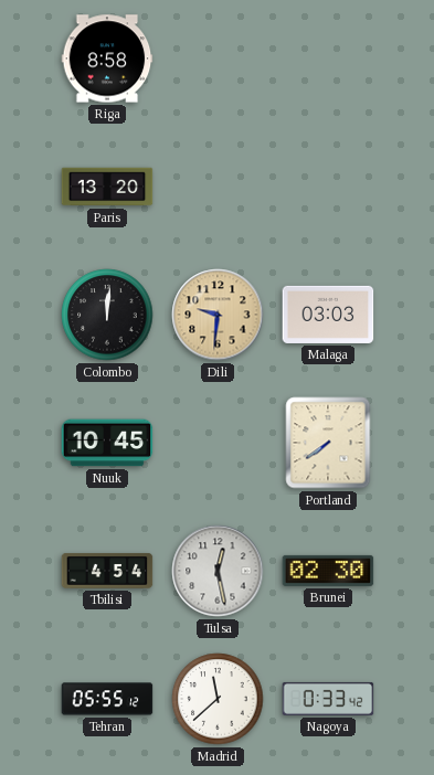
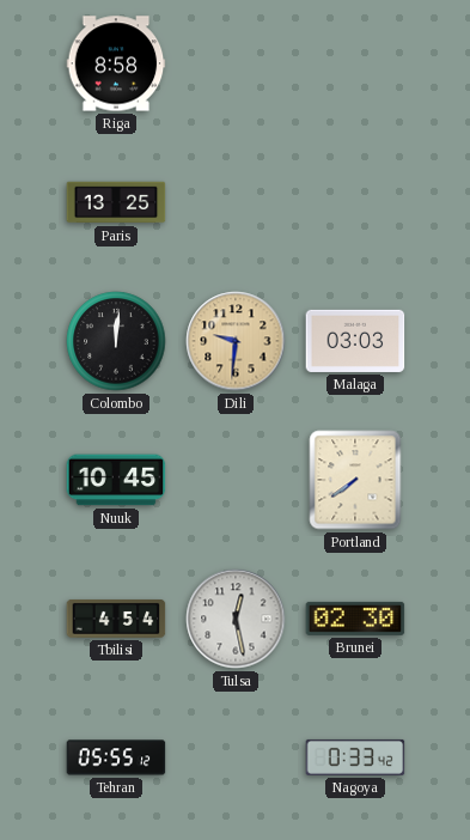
Paris: 13:20 -> 13:25 (116, 202)
Madrid: 11:38 -> none (218, 699)
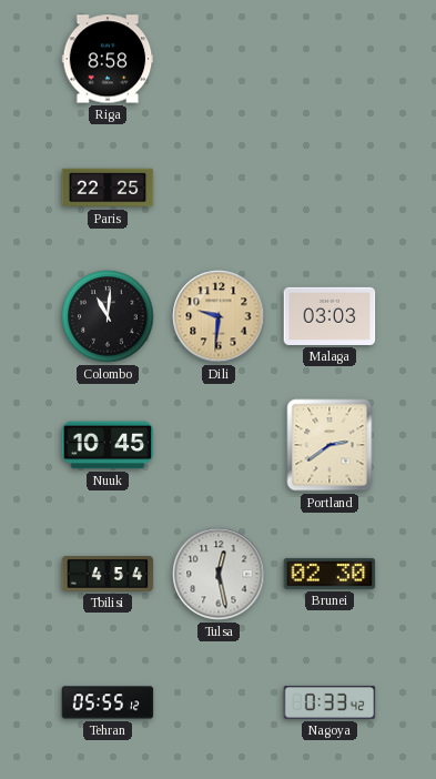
Paris: 13:25 -> 22:25 (108, 188)
Colombo: 12:01 -> 11:01 (108, 316)
Portland: 7:39 -> 2:39 (329, 445)
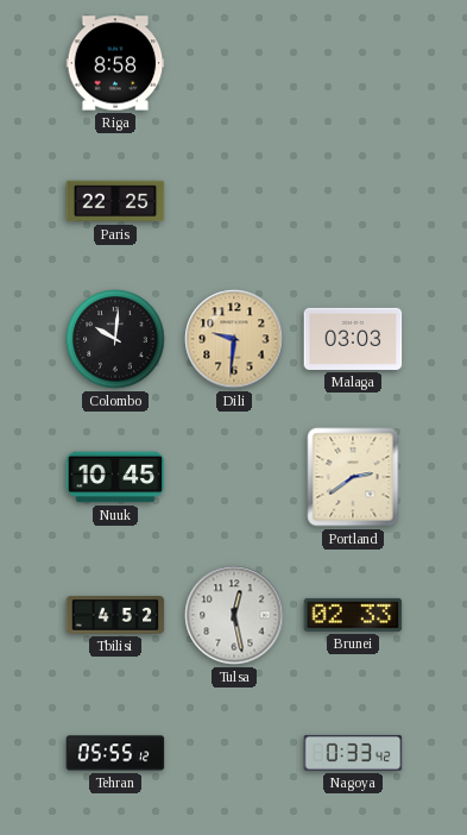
Colombo: 11:01 -> 10:01 (115, 339)
Tbilisi: 4:54 -> 4:52 (115, 615)
Brunei: 02:30 -> 02:33 (353, 615)
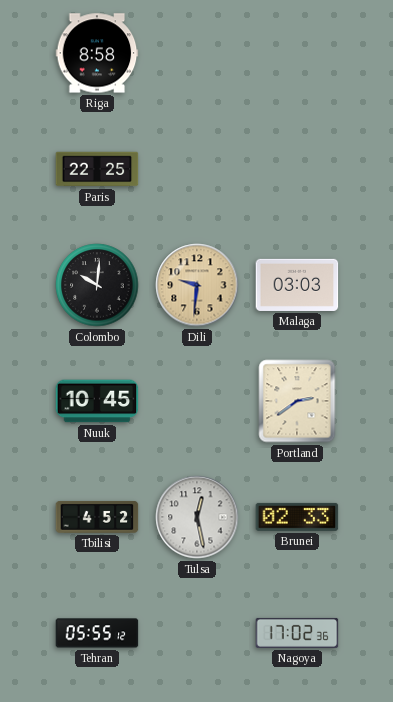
Nagoya: 0:33 -> 17:02 (297, 633)
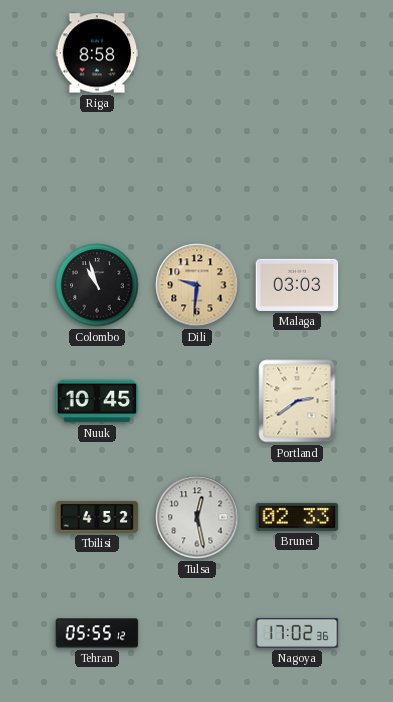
Paris: 22:25 -> none (97, 169)
Colombo: 10:01 -> 10:57 (97, 285)
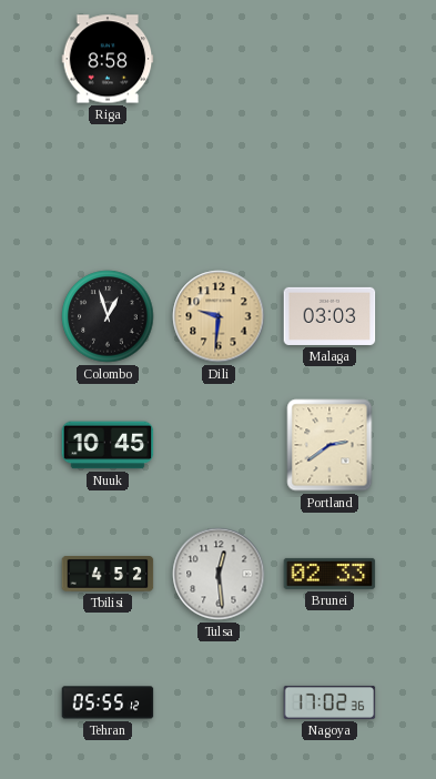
Colombo: 10:57 -> 12:57 (108, 316)
Tulsa: 12:28 -> 12:29 (219, 574)
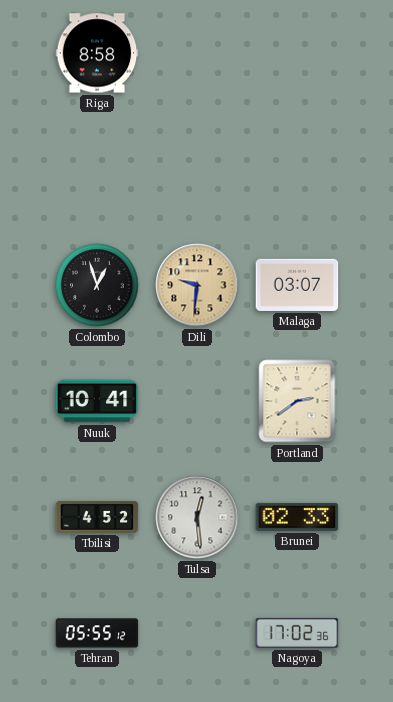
Malaga: 03:03 -> 03:07 (297, 285)
Nuuk: 10:45 -> 10:41 (97, 401)
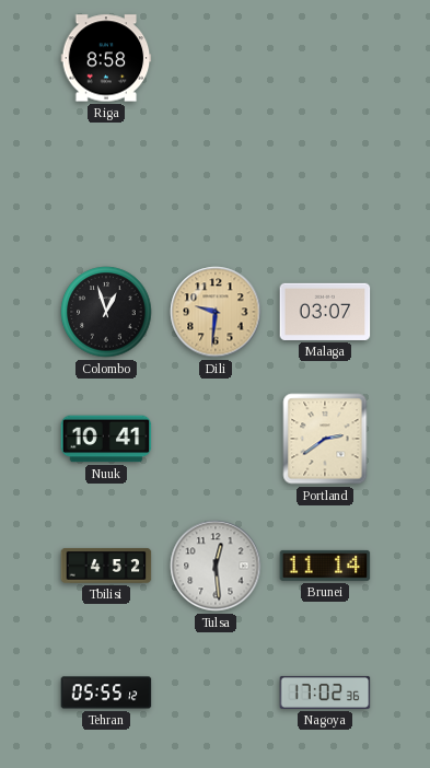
Brunei: 02:33 -> 11:14 (325, 566)
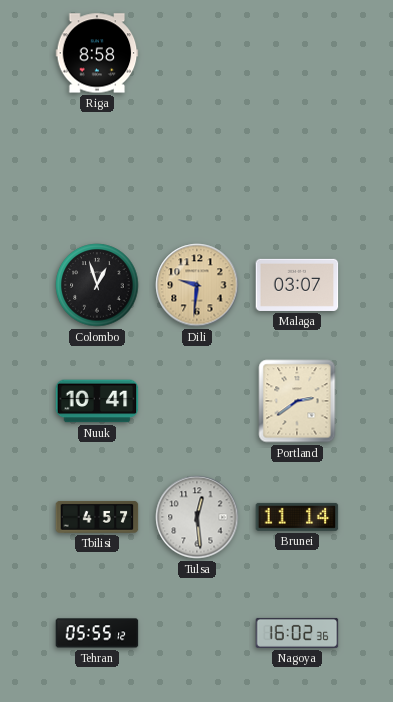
Tbilisi: 4:52 -> 4:57 (97, 517)
Nagoya: 17:02 -> 16:02 (297, 633)
